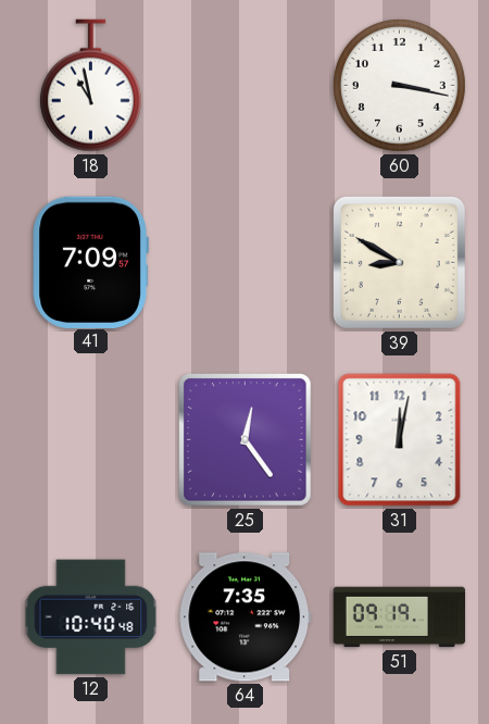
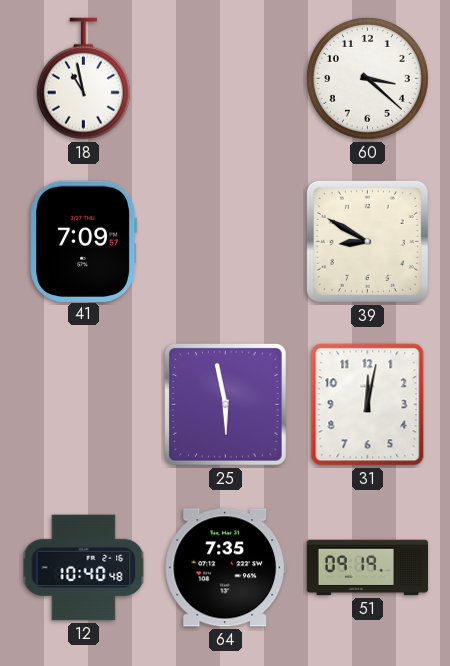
60: 3:17 -> 3:22 (367, 78)
25: 12:24 -> 5:58 (226, 405)
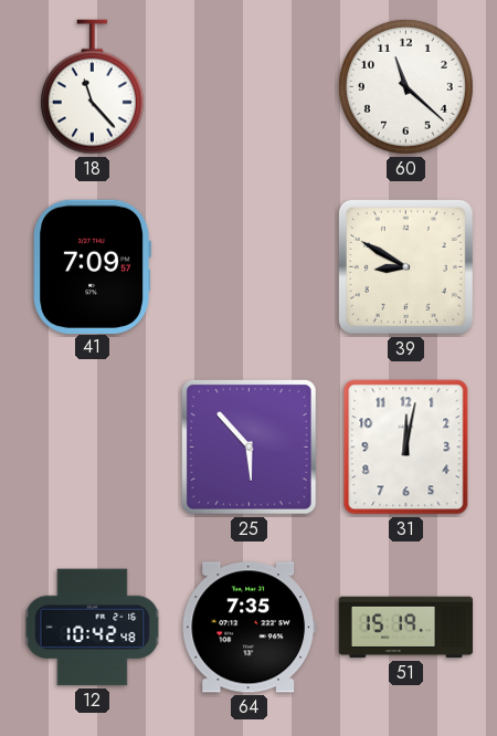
18: 10:58 -> 11:23 (92, 87)
60: 3:22 -> 11:22 (405, 86)
25: 5:58 -> 5:53 (250, 448)
12: 10:40 -> 10:42 (93, 628)
51: 09:19 -> 15:19 (406, 628)
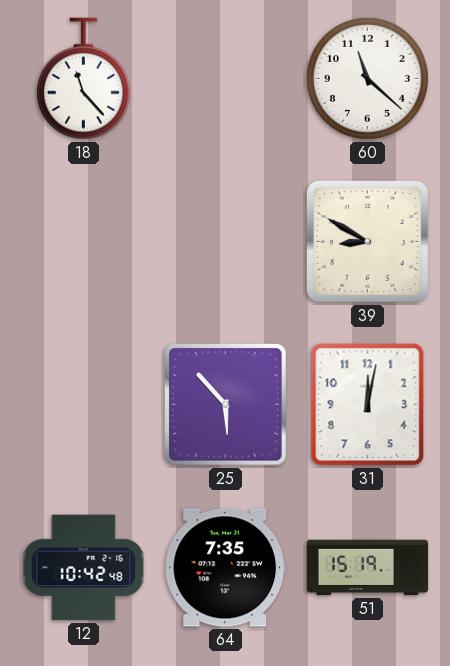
41: 7:09 -> none (92, 266)
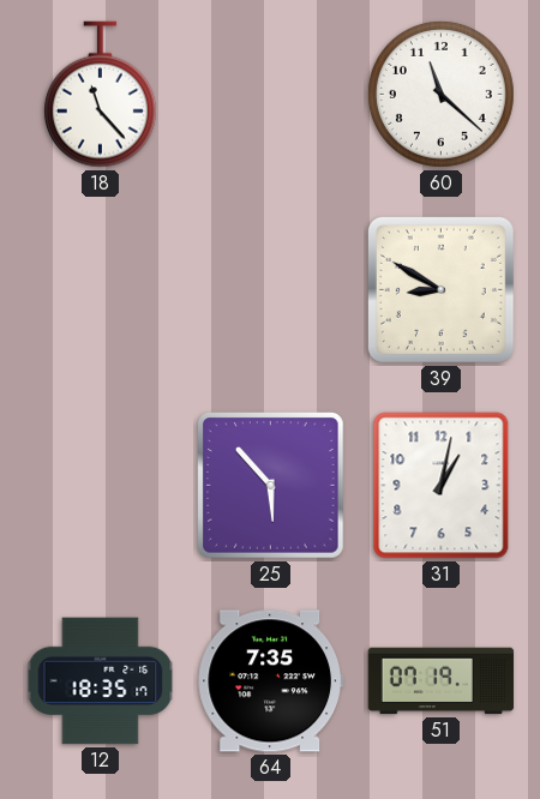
31: 12:02 -> 1:02 (442, 486)
12: 10:42 -> 18:35 (101, 681)
51: 15:19 -> 07:19 (442, 681)
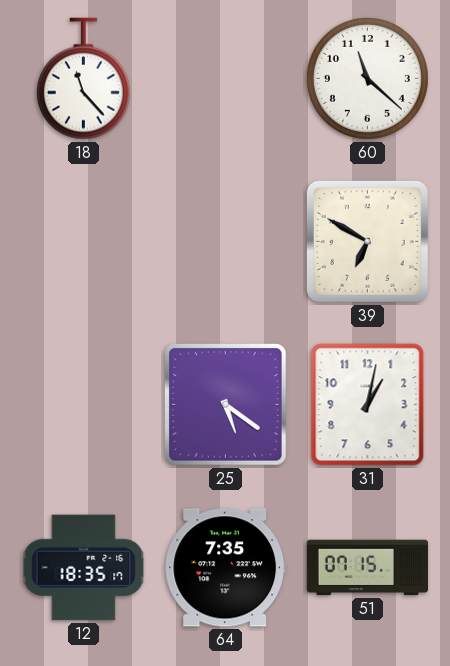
39: 8:50 -> 6:50 (367, 241)
25: 5:53 -> 5:21 (226, 405)
51: 07:19 -> 07:15 (368, 568)
